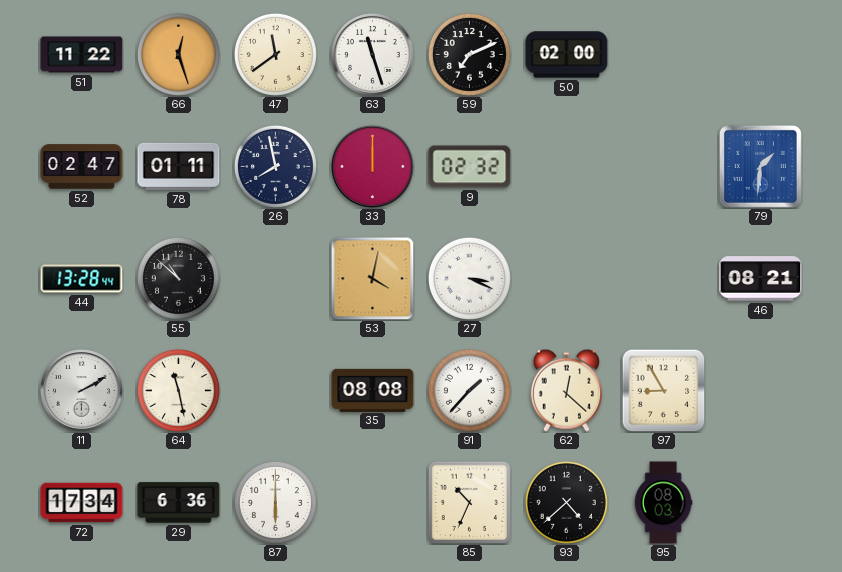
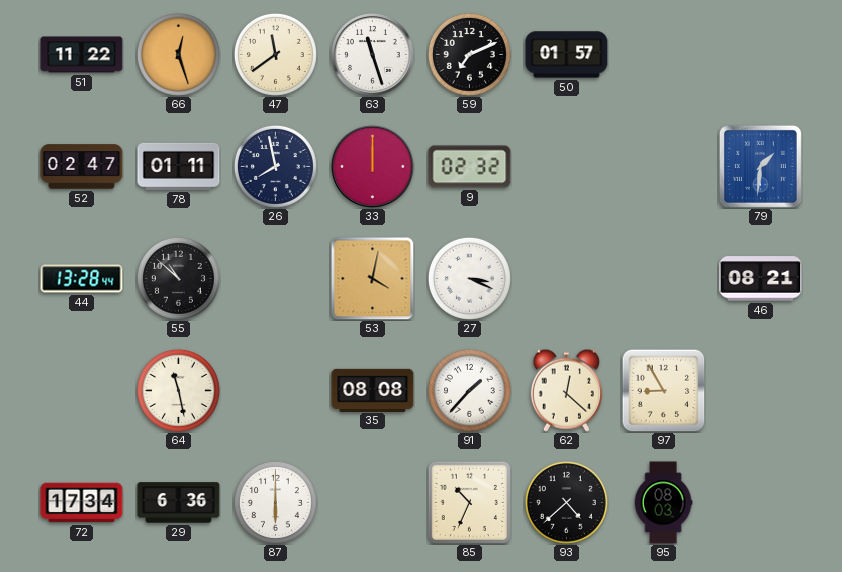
50: 02:00 -> 01:57 (567, 55)
11: 2:10 -> none (82, 391)
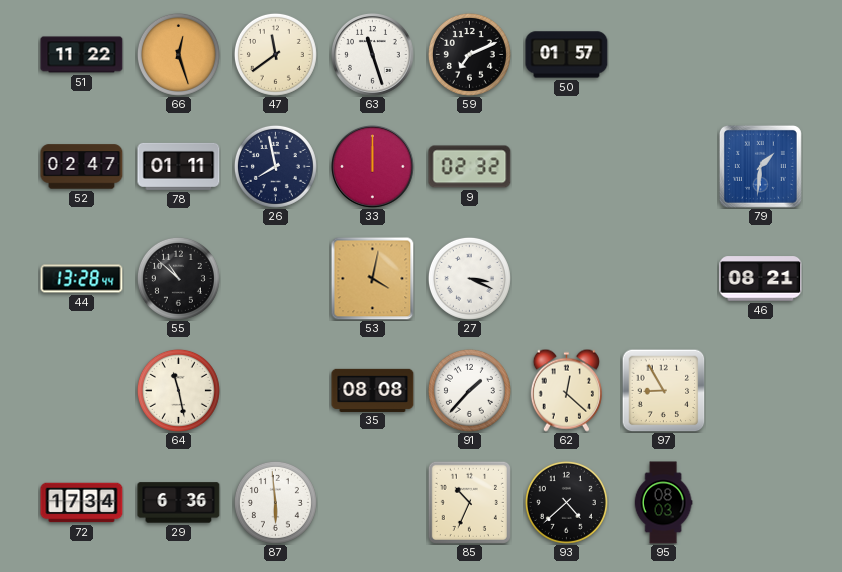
87: 6:00 -> 5:59 (275, 502)
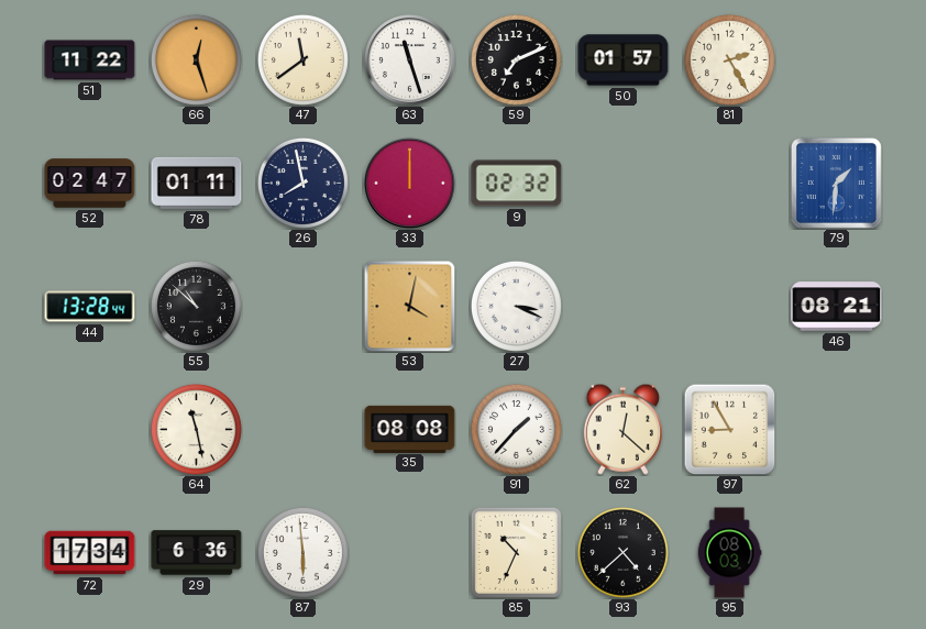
81: none -> 2:25 (729, 59)
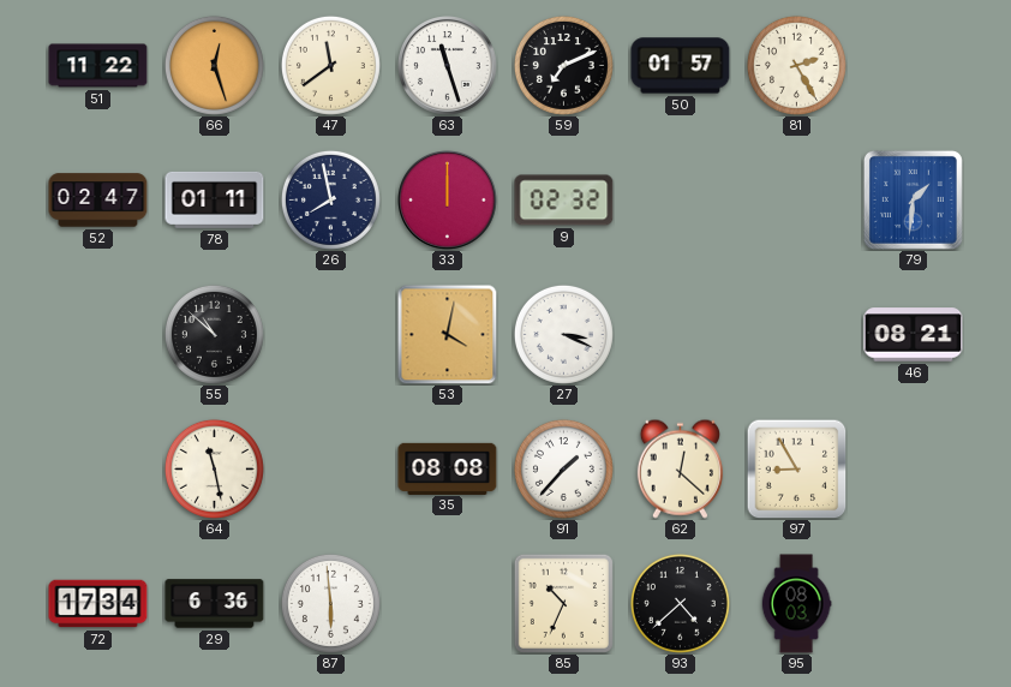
44: 13:28 -> none (90, 307)
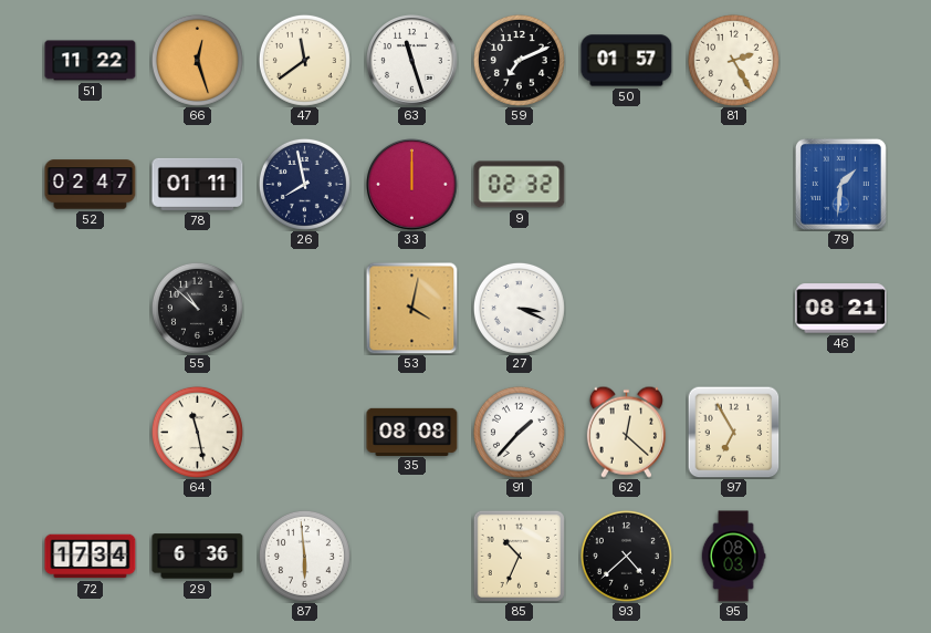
97: 8:55 -> 6:55 (733, 432)
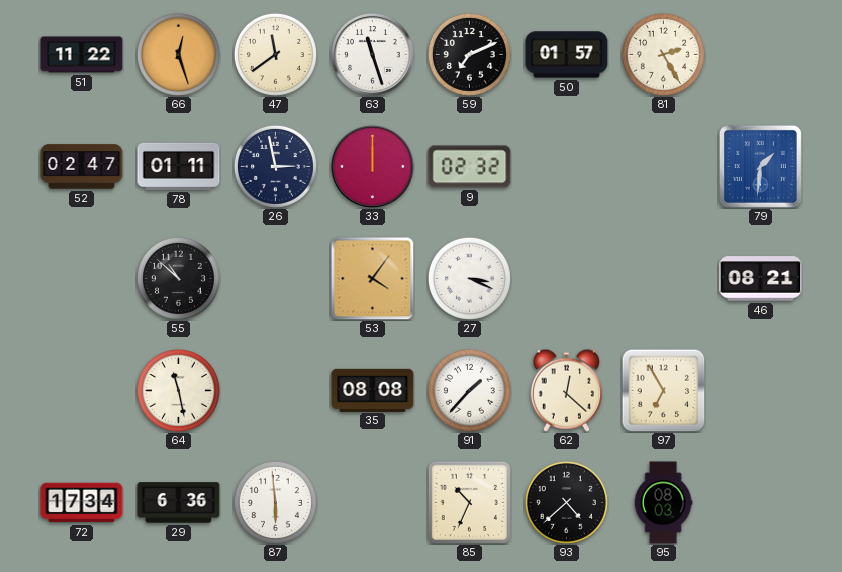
26: 7:58 -> 2:58 (275, 166)
53: 4:02 -> 4:06 (372, 278)
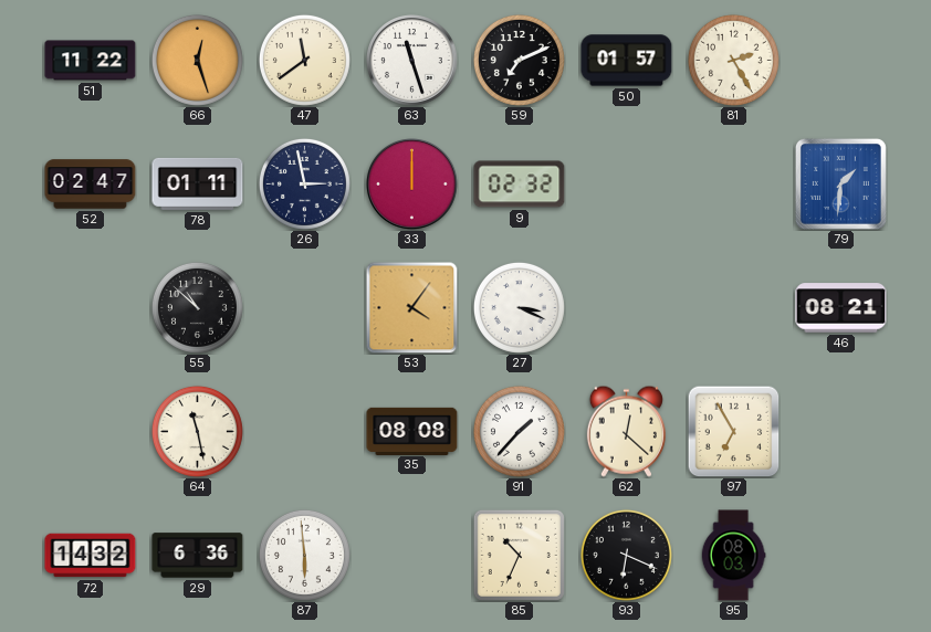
72: 17:34 -> 14:32 (91, 556)
93: 4:38 -> 6:19 (626, 555)
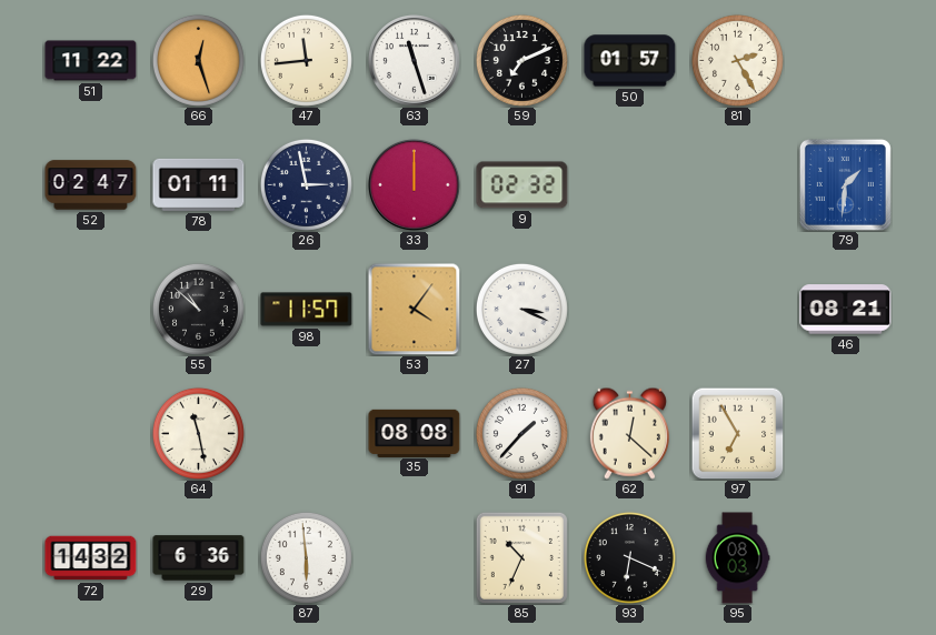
47: 11:39 -> 11:44 (306, 60)
98: none -> 11:57 (307, 310)
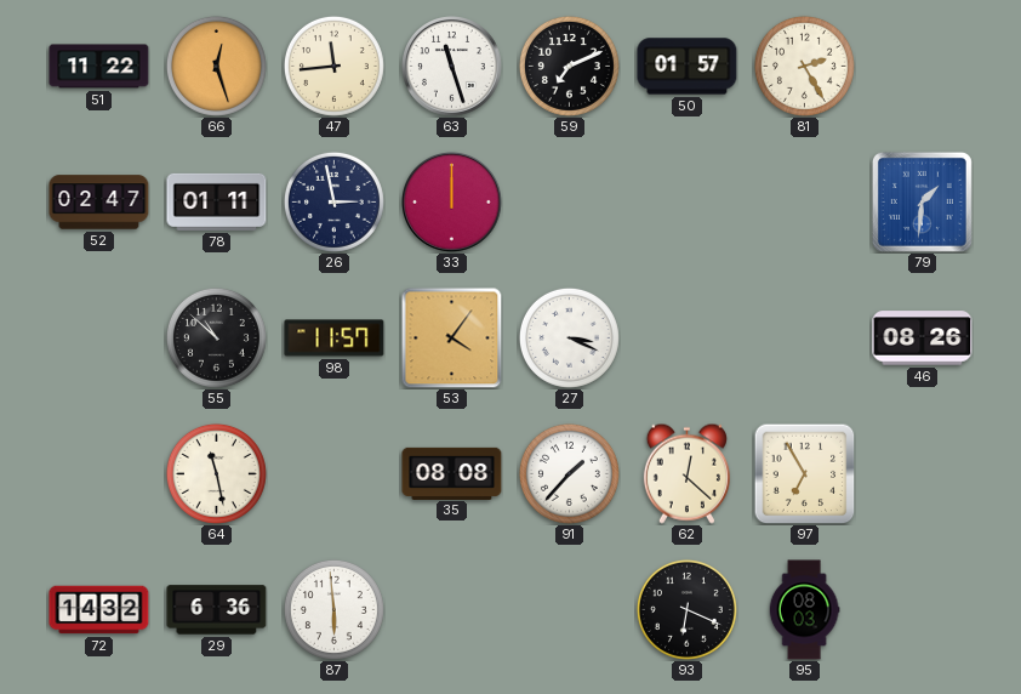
9: 02:32 -> none (522, 185)
46: 08:21 -> 08:26 (923, 339)
85: 10:34 -> none (521, 557)
